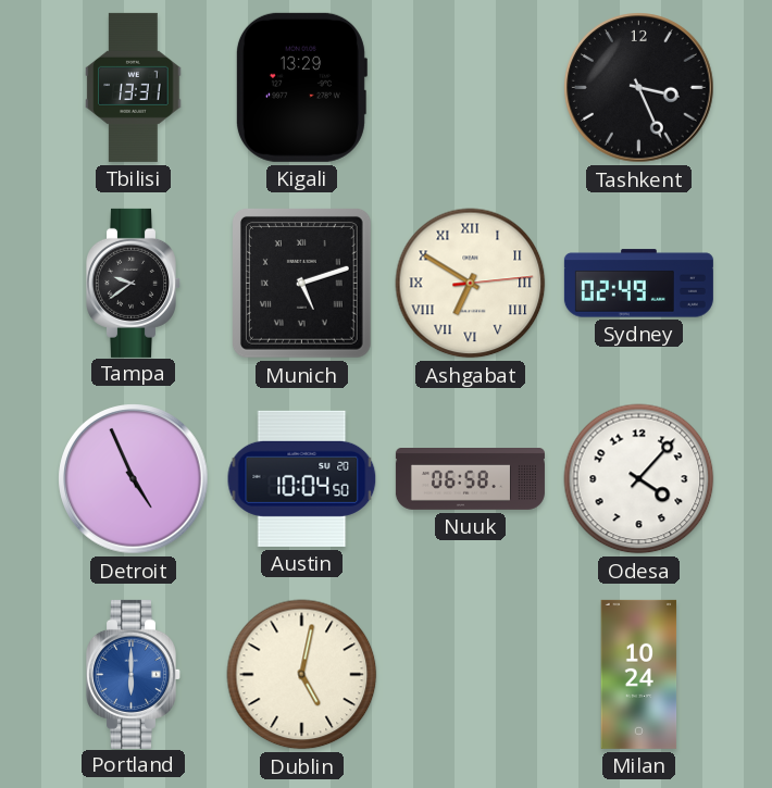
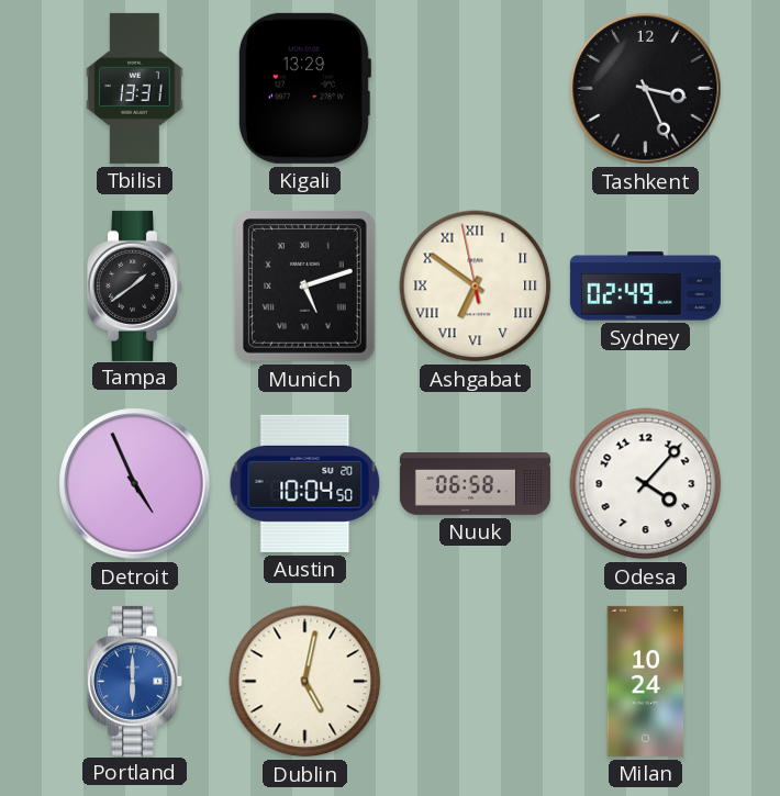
Tampa: 9:39 -> 1:39 (135, 285)
Ashgabat: 6:50:14 -> 6:50:58 (476, 287)
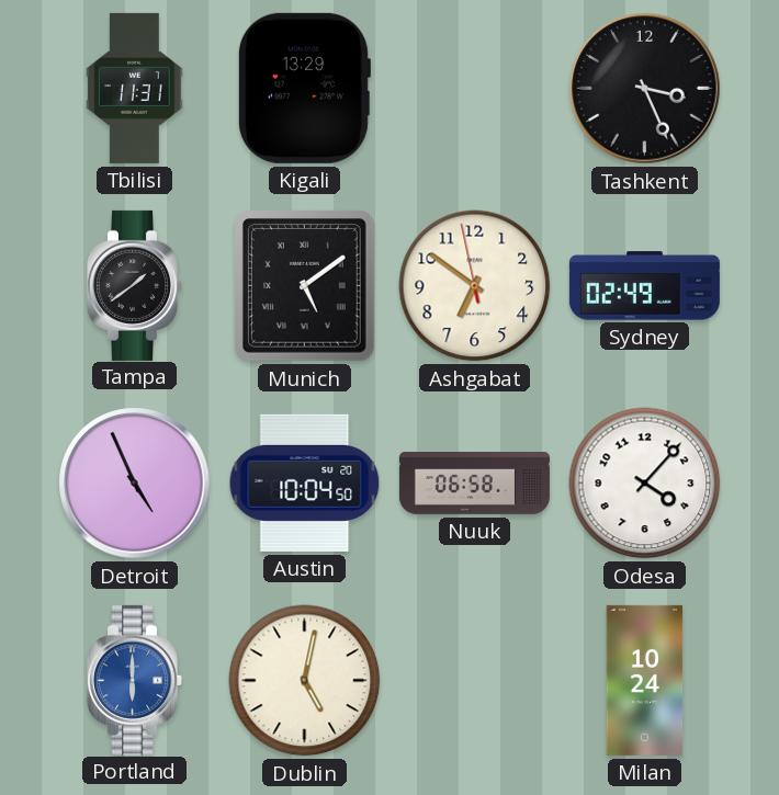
Tbilisi: 13:31 -> 11:31 (135, 88)
Munich: 5:12 -> 5:09 (304, 286)
Ashgabat numerals: Roman -> Arabic (475, 286)
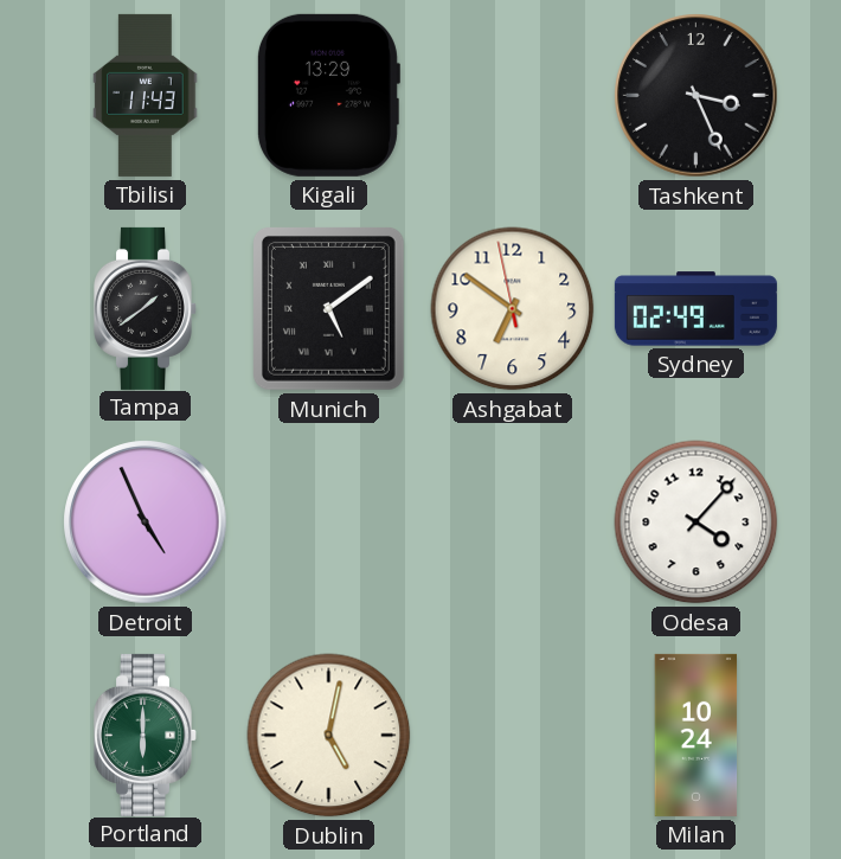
Tbilisi: 11:31 -> 11:43 (146, 95)
Austin: 10:04 -> none (305, 482)
Nuuk: 06:58 -> none (474, 484)
Portland dial: blue -> green (146, 735)
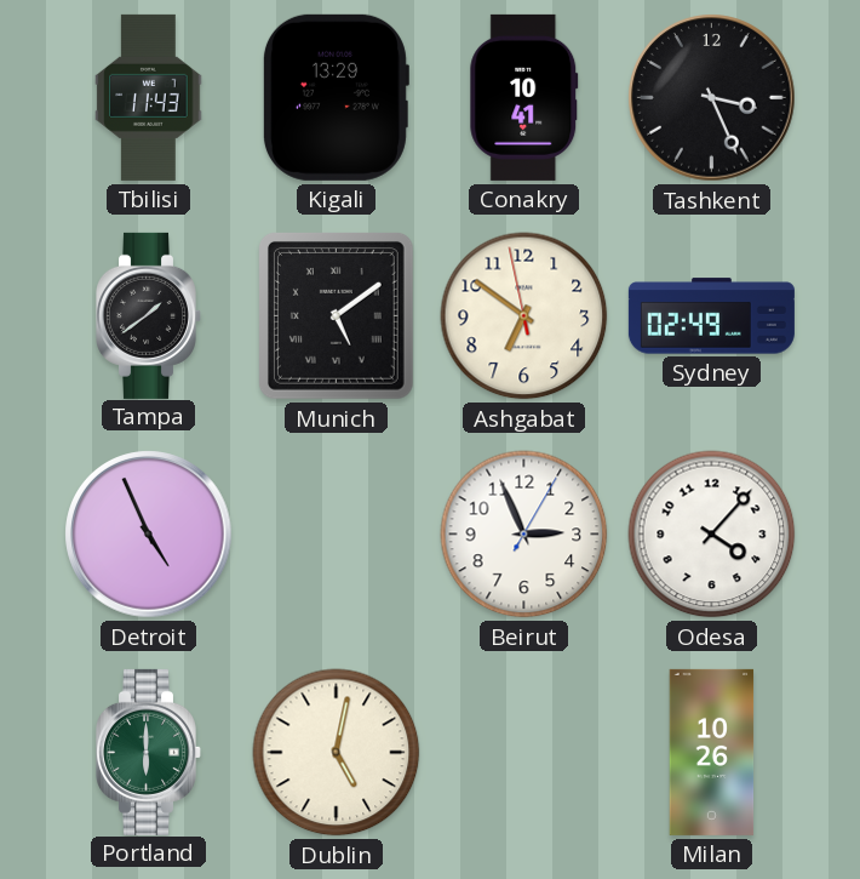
Conakry: none -> 10:41 (524, 97)
Beirut: none -> 2:56 (524, 535)
Milan: 10:24 -> 10:26 (712, 752)
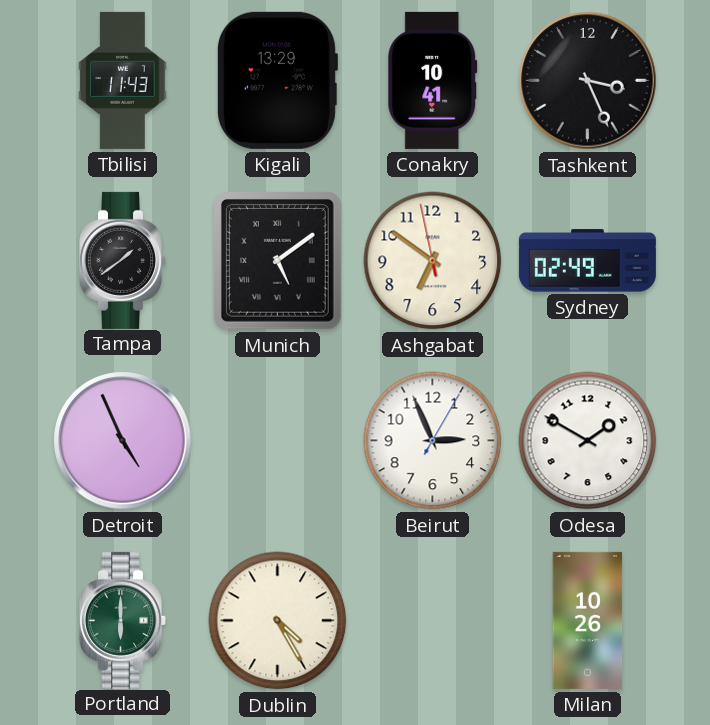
Odesa: 4:07 -> 1:50 (588, 441)
Dublin: 5:02 -> 4:25 (278, 621)
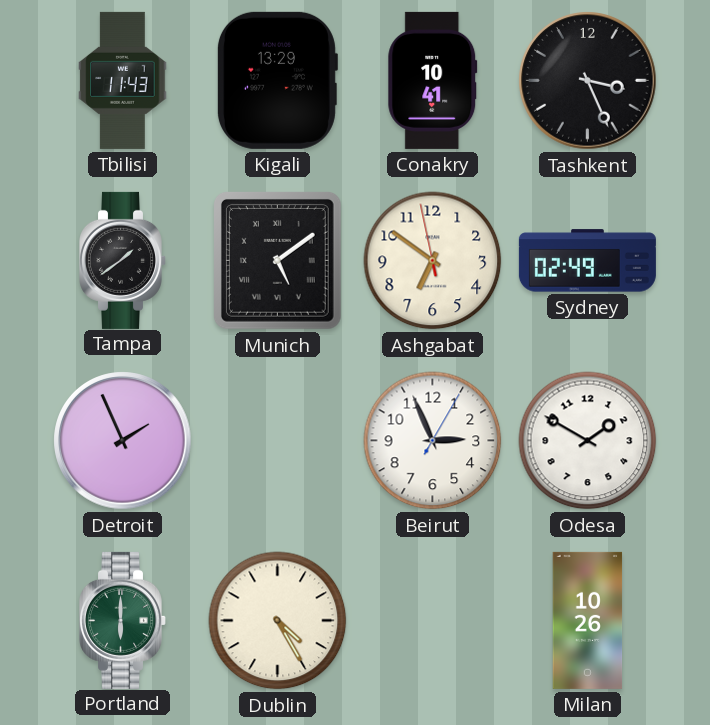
Detroit: 4:56 -> 1:56 (123, 441)
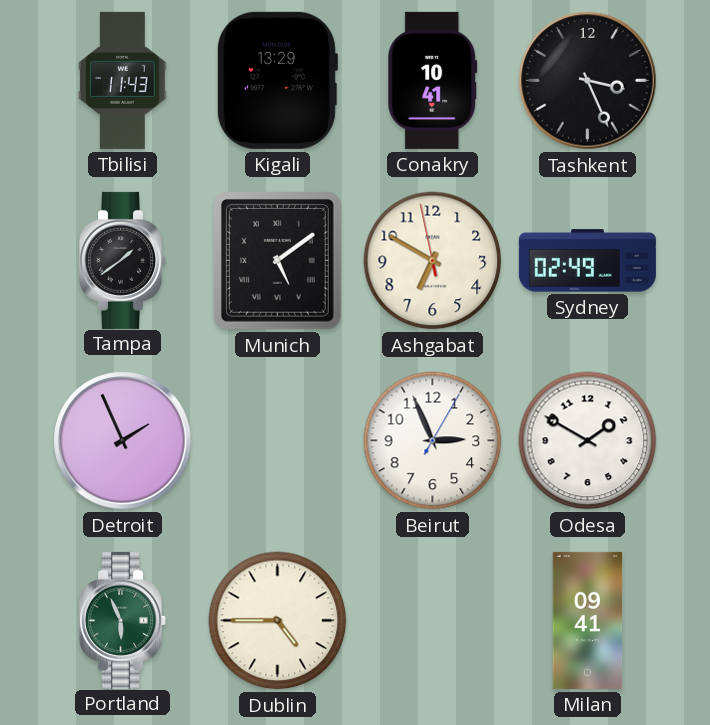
Ashgabat: 6:50 -> 6:49 (433, 261)
Portland: 6:00 -> 5:56 (123, 620)
Dublin: 4:25 -> 4:45 (278, 621)
Milan: 10:26 -> 09:41 (588, 620)
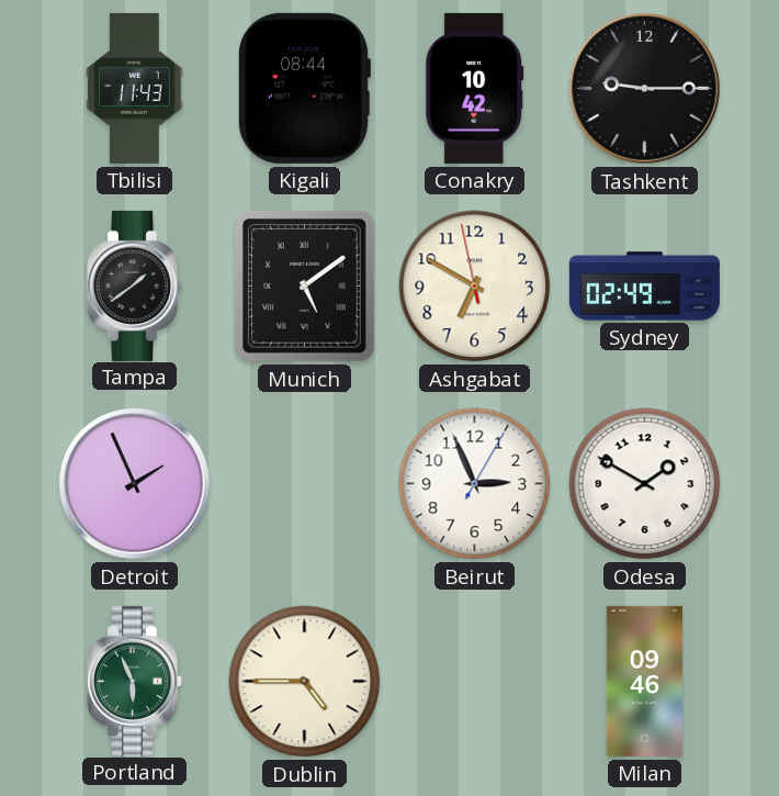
Kigali: 13:29 -> 08:44 (304, 88)
Conakry: 10:41 -> 10:42 (475, 88)
Tashkent: 3:26 -> 9:15 (645, 89)
Milan: 09:41 -> 09:46 (645, 681)
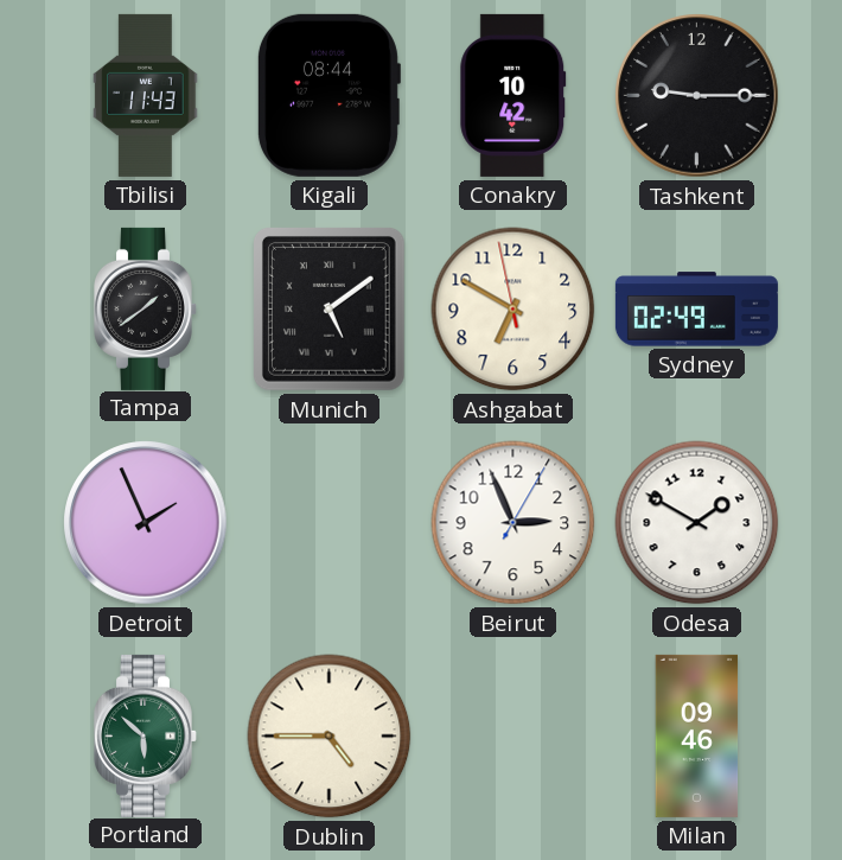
Portland: 5:56 -> 5:52 (146, 735)
